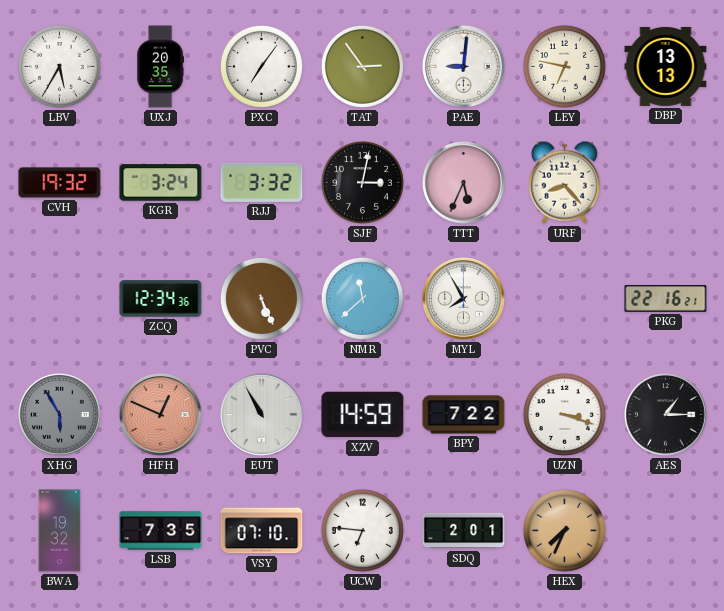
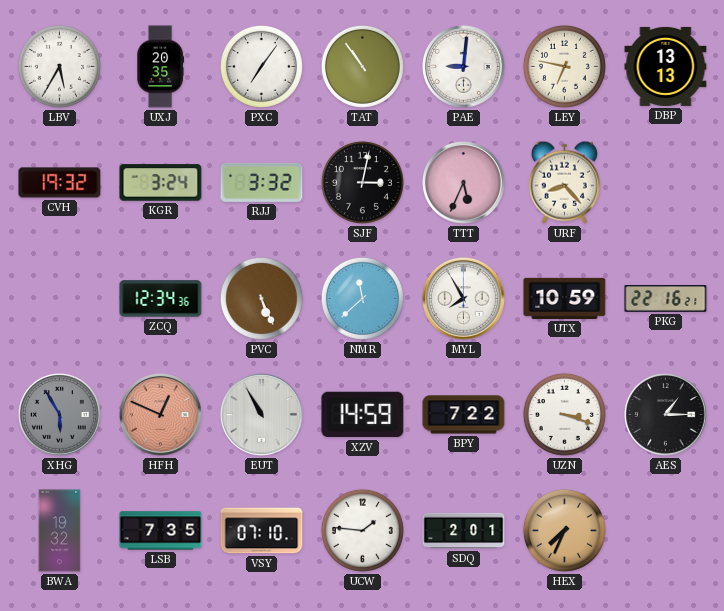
TAT: 2:54 -> 10:54 (362, 66)
UTX: none -> 10:59 (565, 298)
UCW: 6:46 -> 1:46 (362, 530)
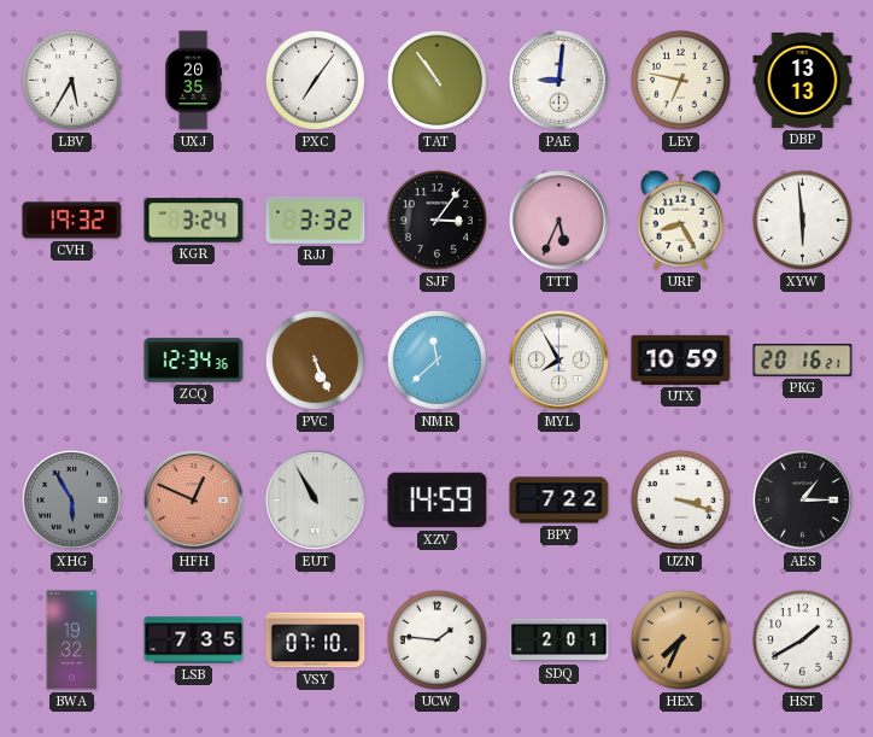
SJF: 3:02 -> 3:06 (436, 220)
URF: 8:23 -> 8:25 (680, 220)
XYW: none -> 5:59 (802, 220)
PKG: 22:16 -> 20:16 (803, 361)
HST: none -> 1:40 (802, 639)
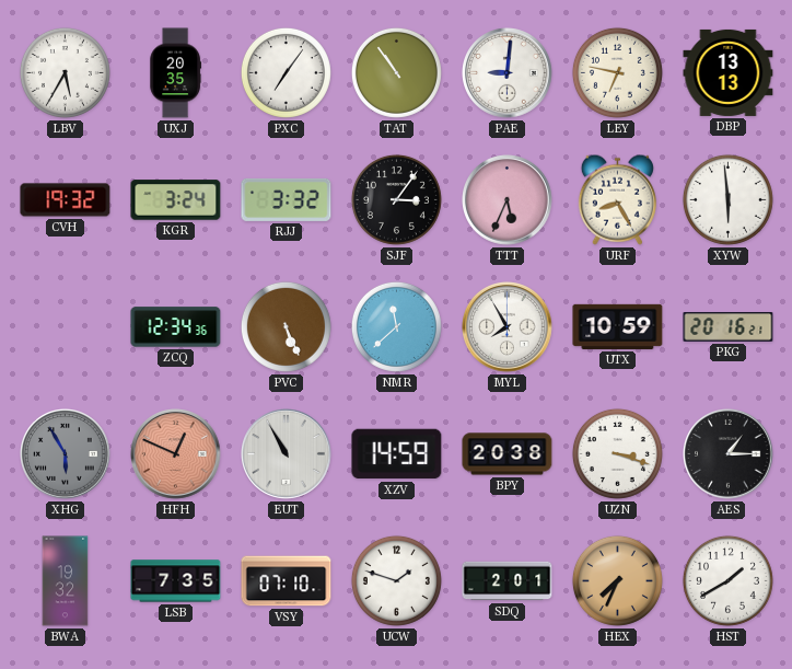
BPY: 7:22 -> 20:38 (508, 454)
UCW: 1:46 -> 1:48 (396, 580)
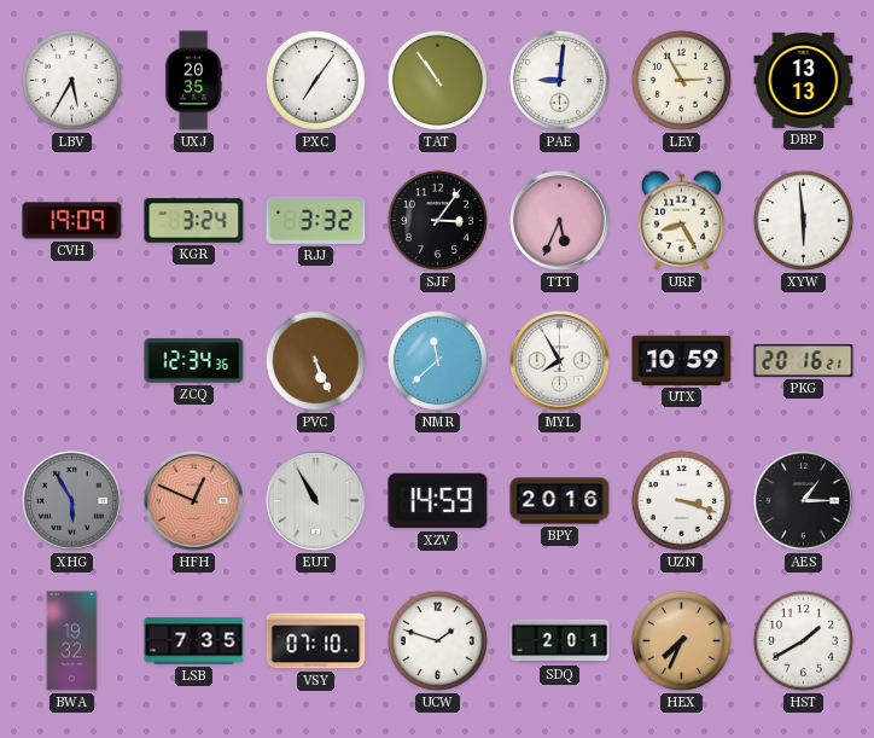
LEY: 6:47 -> 2:55 (681, 80)
CVH: 19:32 -> 19:09 (72, 221)
BPY: 20:38 -> 20:16 (560, 501)
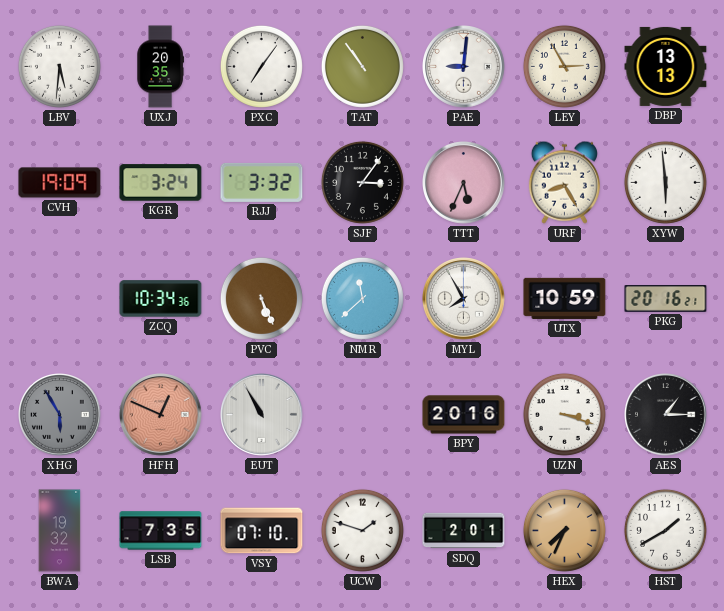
LBV: 5:35 -> 5:31 (59, 66)
ZCQ: 12:34 -> 10:34 (161, 299)
XZV: 14:59 -> none (438, 501)
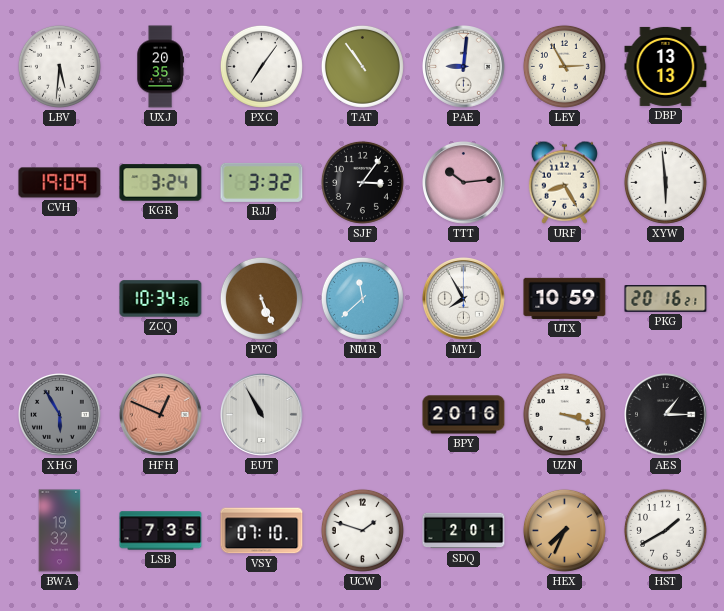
TTT: 5:34 -> 10:14 (464, 183)
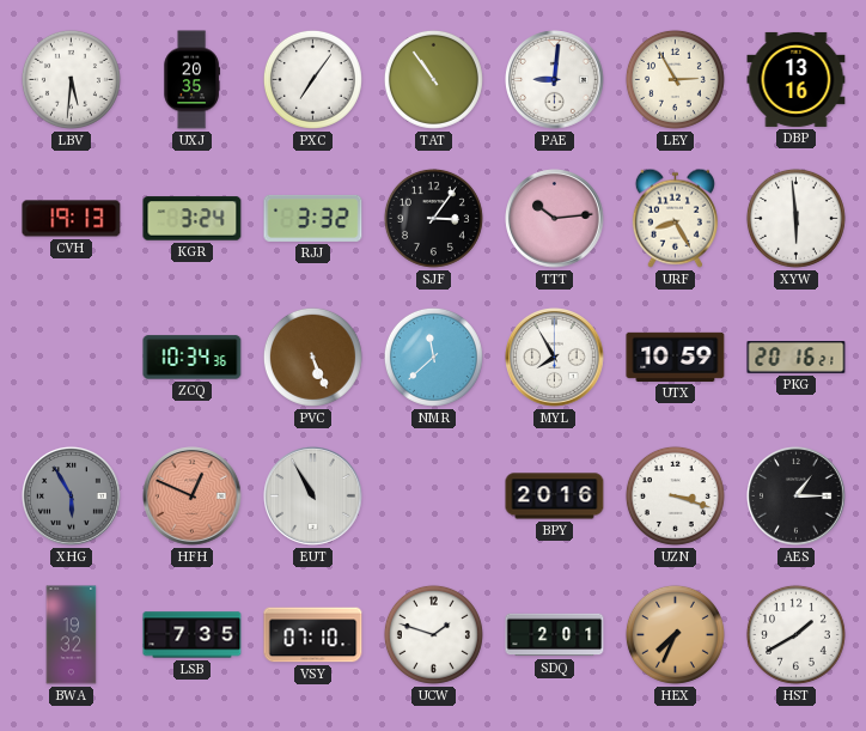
DBP: 13:13 -> 13:16 (797, 79)
CVH: 19:09 -> 19:13 (72, 219)
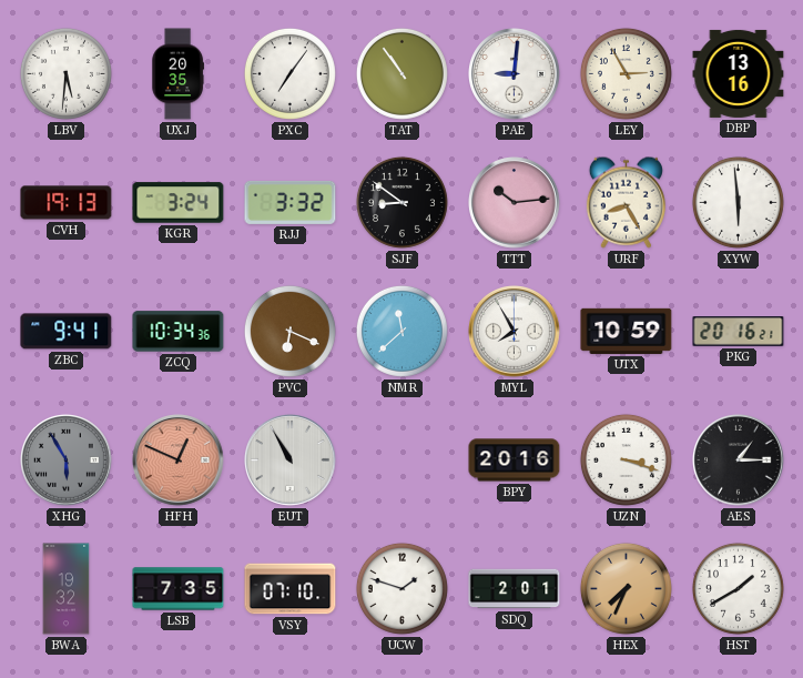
SJF: 3:06 -> 8:51 (402, 202)
ZBC: none -> 9:41 (67, 332)
PVC: 5:26 -> 6:19 (289, 331)
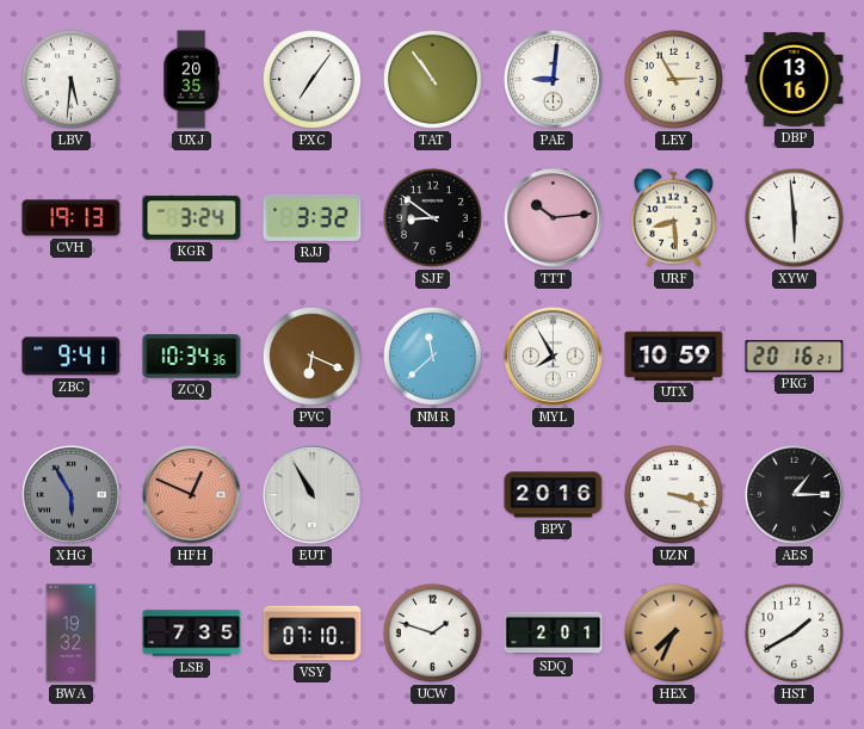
URF: 8:25 -> 8:29 (673, 217)
